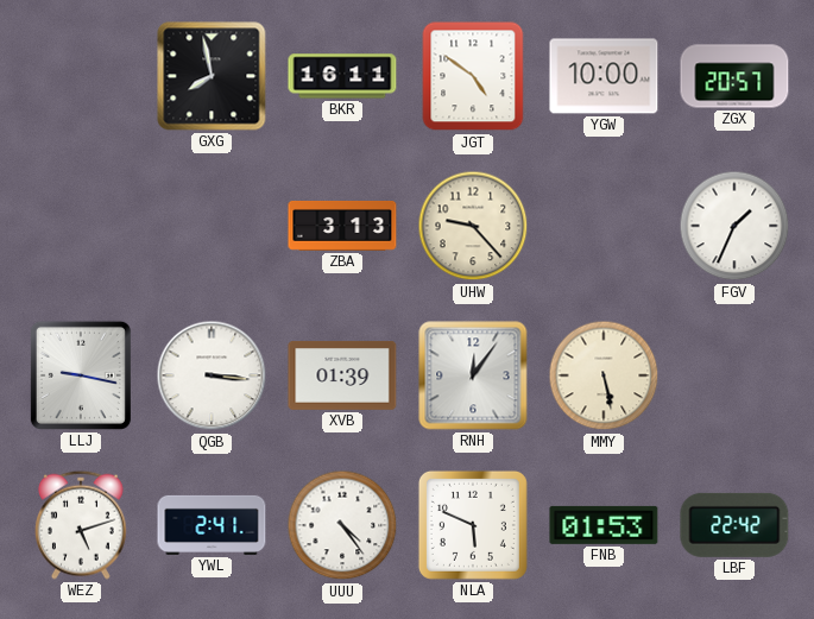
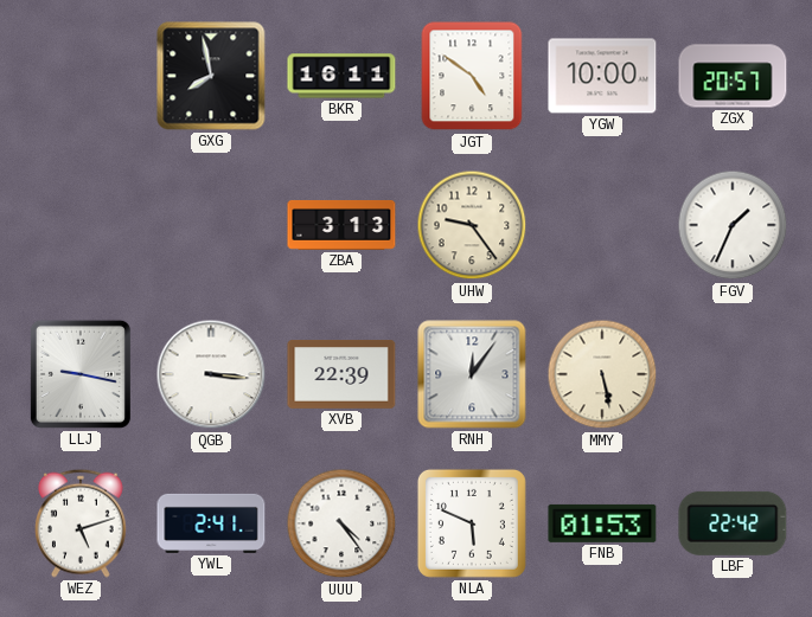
UHW: 9:23 -> 9:24 (472, 225)
XVB: 01:39 -> 22:39 (341, 375)
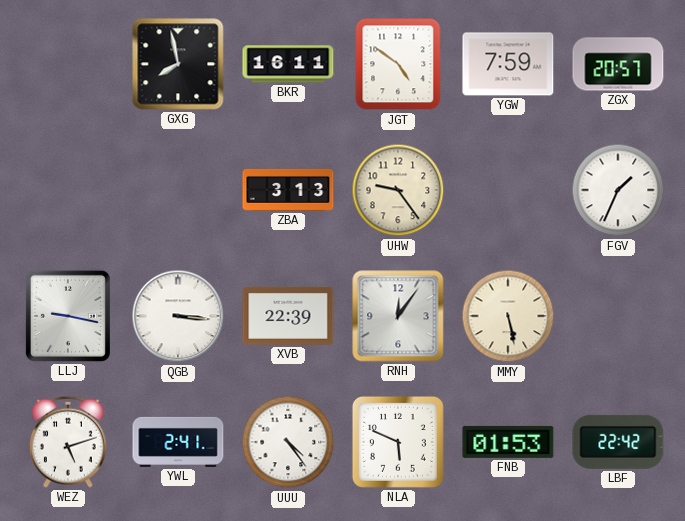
YGW: 10:00 -> 7:59 (508, 64)
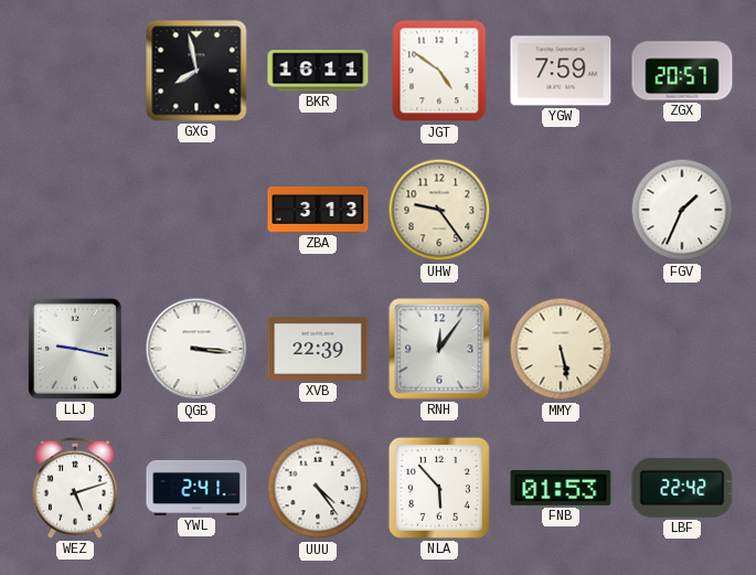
NLA: 5:49 -> 5:53 (439, 488)
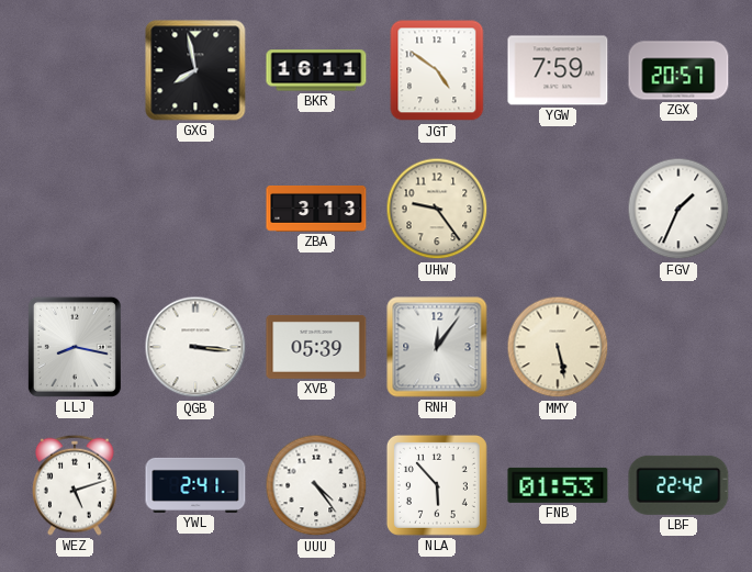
LLJ: 9:17 -> 8:17 (75, 347)
XVB: 22:39 -> 05:39 (316, 348)
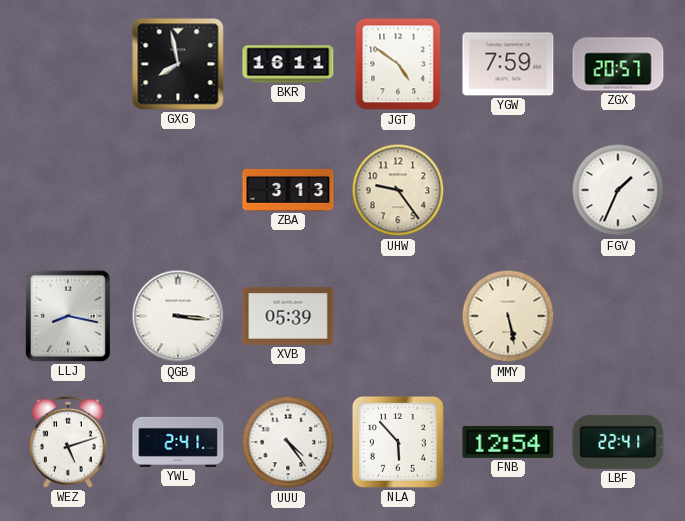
RNH: 12:06 -> none (437, 347)
FNB: 01:53 -> 12:54 (508, 442)
LBF: 22:42 -> 22:41 (618, 442)
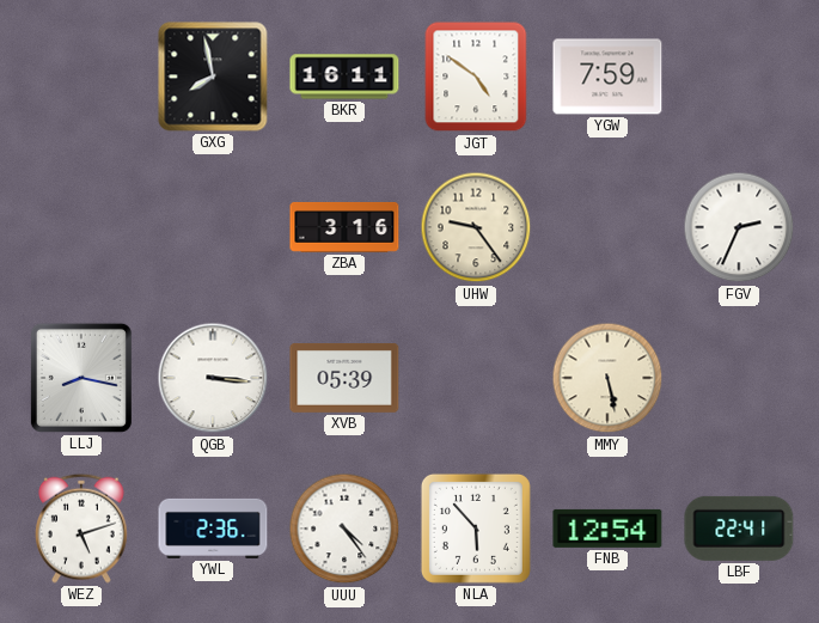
ZGX: 20:57 -> none (618, 64)
ZBA: 3:13 -> 3:16 (344, 227)
FGV: 1:34 -> 2:34 (739, 227)
YWL: 2:41 -> 2:36 (213, 529)
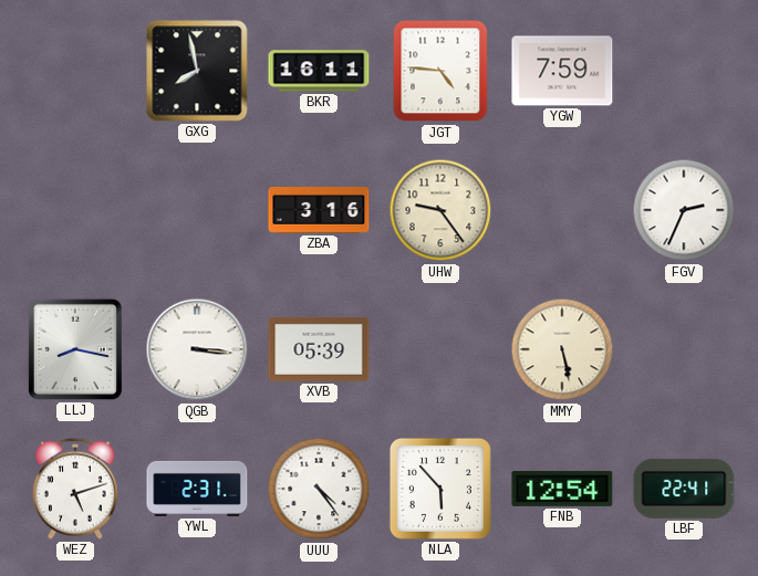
JGT: 4:51 -> 4:46 (440, 71)
YWL: 2:36 -> 2:31 (197, 489)
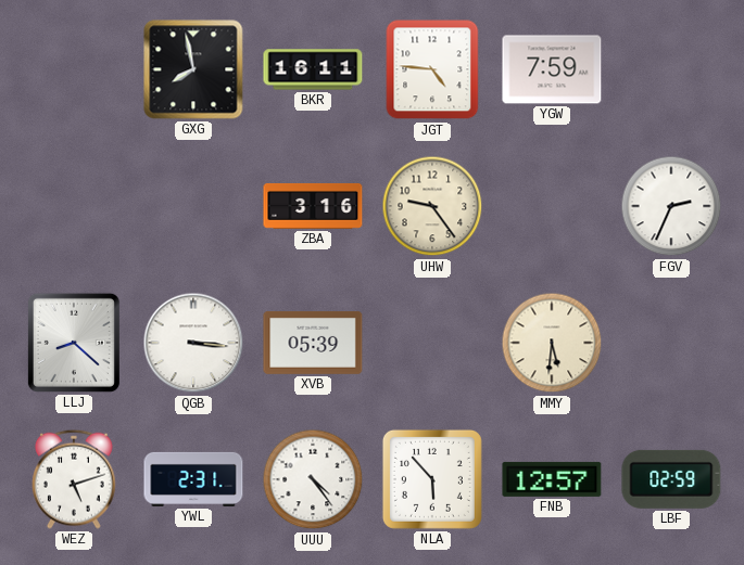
LLJ: 8:17 -> 8:22 (74, 343)
MMY: 5:28 -> 5:31 (552, 343)
FNB: 12:54 -> 12:57 (552, 479)
LBF: 22:41 -> 02:59 (671, 479)
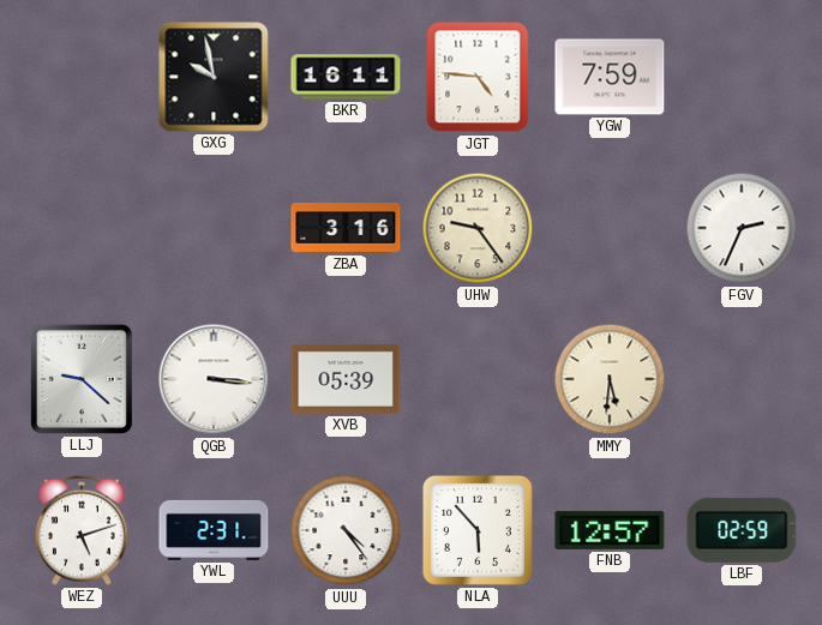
GXG: 7:58 -> 9:58 (214, 77)
LLJ: 8:22 -> 9:22 (82, 379)
